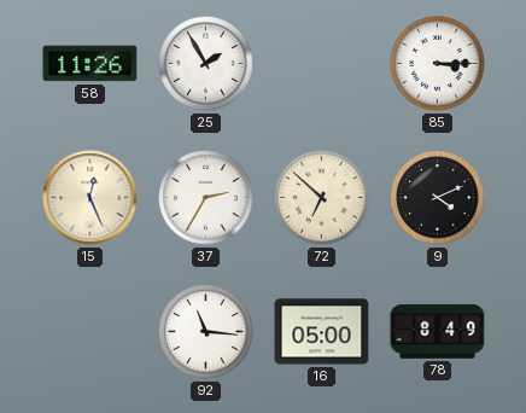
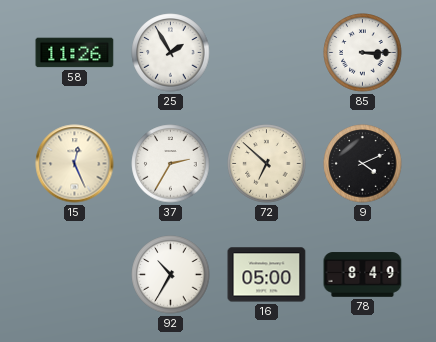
92: 11:16 -> 10:35 (171, 275)
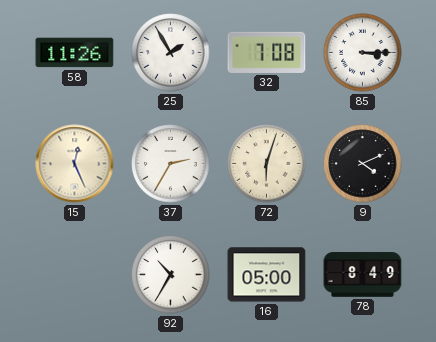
32: none -> 7:08 (267, 52)
72: 6:52 -> 6:03 (267, 164)
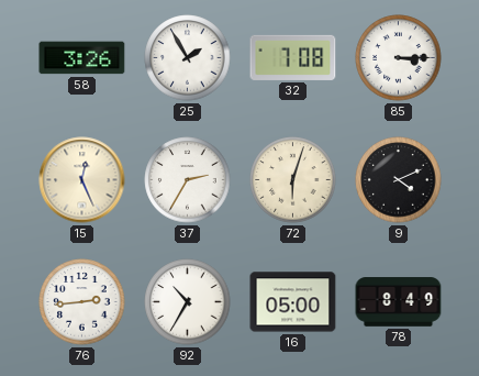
58: 11:26 -> 3:26 (82, 58)
76: none -> 2:44 (82, 302)
